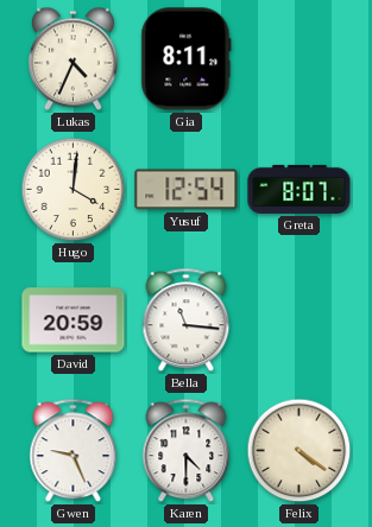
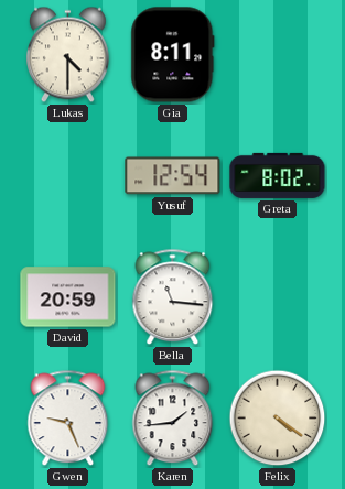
Lukas: 4:34 -> 4:30 (67, 55)
Hugo: 4:01 -> none (74, 190)
Greta: 8:07 -> 8:02 (278, 175)
Karen: 4:30 -> 1:44 (173, 419)
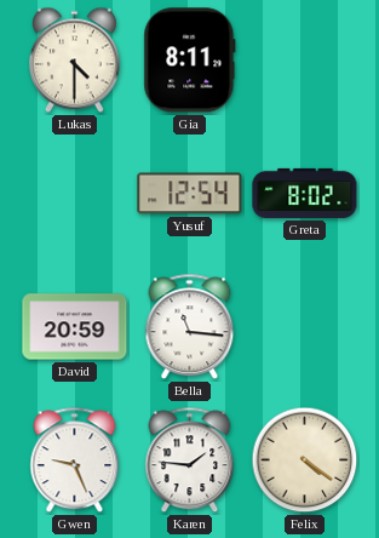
Karen: 1:44 -> 1:46 (190, 460)
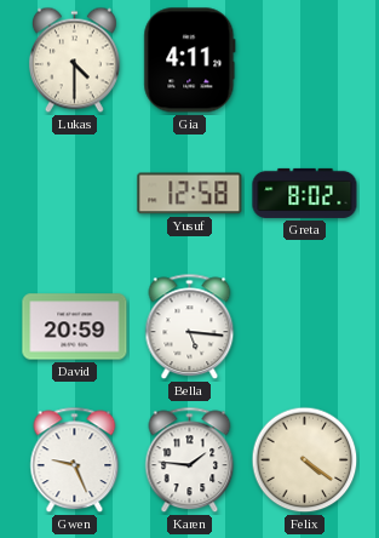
Gia: 8:11 -> 4:11 (190, 61)
Yusuf: 12:54 -> 12:58 (190, 194)
Bella: 11:16 -> 5:16 (190, 327)
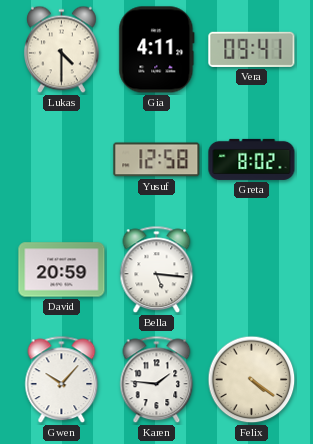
Vera: none -> 09:41 (252, 49)
Gwen: 9:26 -> 10:07 (62, 380)
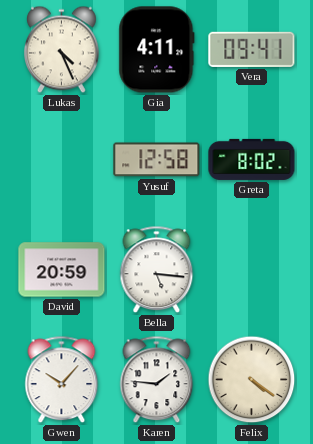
Lukas: 4:30 -> 4:26 (61, 50)
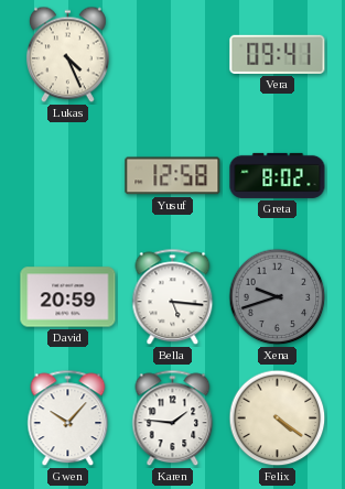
Gia: 4:11 -> none (157, 50)
Xena: none -> 9:42 (278, 297)
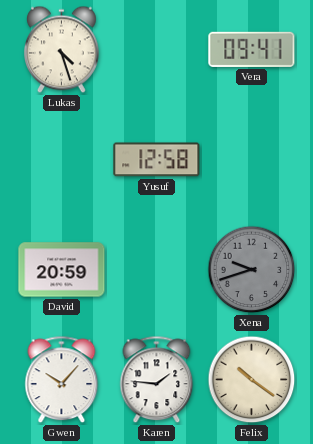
Lukas: 4:26 -> 4:27 (61, 50)
Greta: 8:02 -> none (278, 175)
Bella: 5:16 -> none (173, 297)
Felix: 4:21 -> 10:21 (252, 380)
